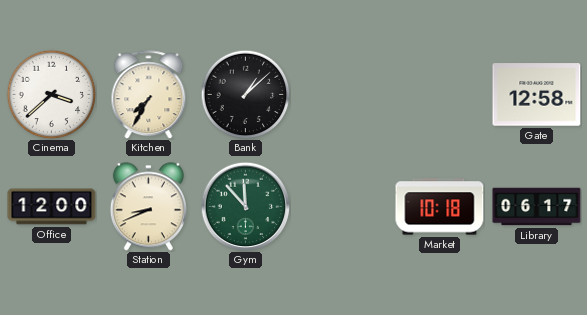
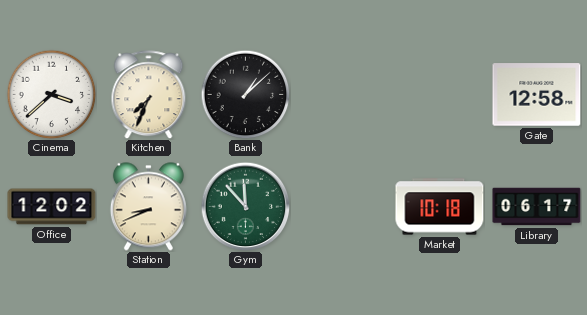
Kitchen: 7:35 -> 7:34 (149, 95)
Office: 12:00 -> 12:02 (52, 207)
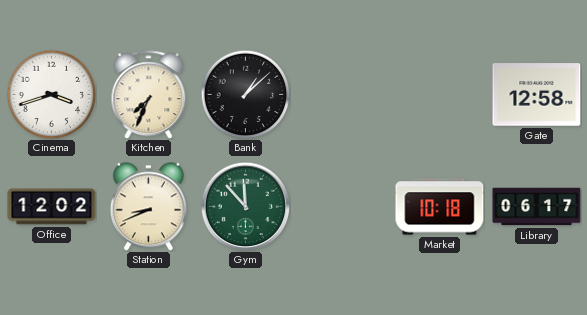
Cinema: 3:38 -> 3:42 (51, 94)
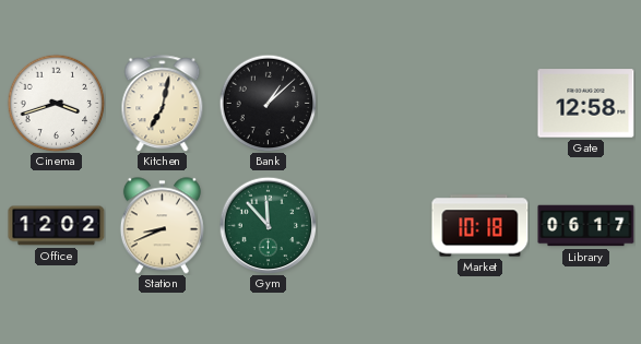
Kitchen: 7:34 -> 7:02 (163, 104)
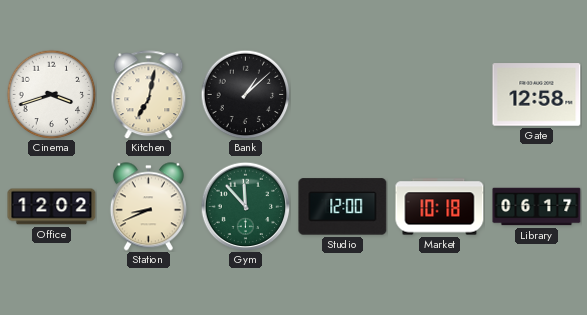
Studio: none -> 12:00 (343, 207)
